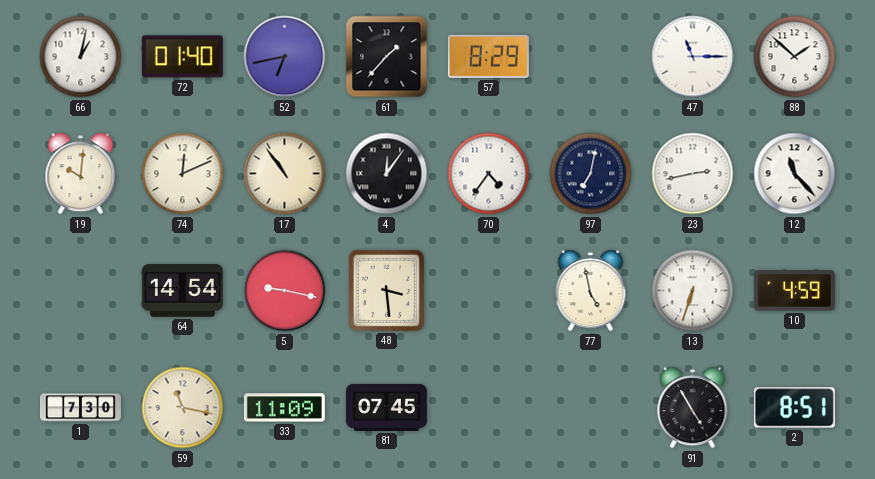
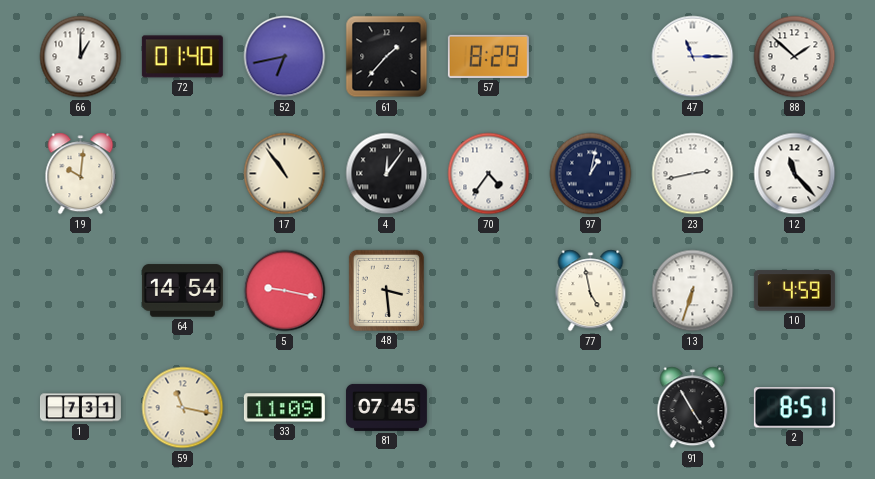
66: 1:02 -> 1:00 (81, 57)
74: 12:11 -> none (183, 174)
97: 7:02 -> 1:02 (591, 174)
1: 7:30 -> 7:31 (80, 408)
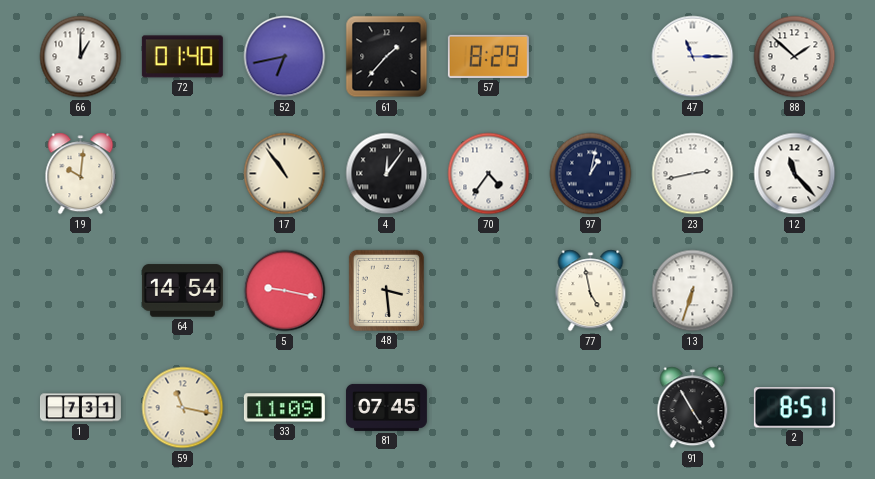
10: 4:59 -> none (794, 291)
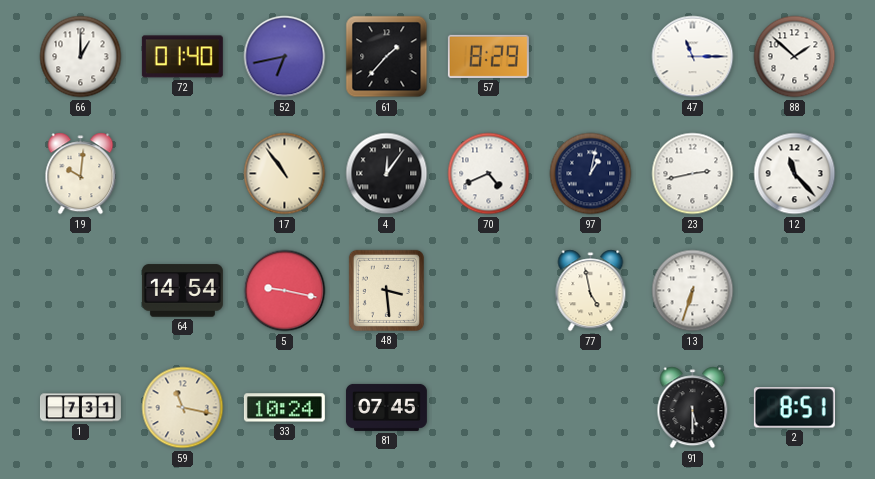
70: 4:36 -> 4:41 (489, 174)
33: 11:09 -> 10:24 (284, 408)
91: 4:55 -> 5:30 (693, 408)
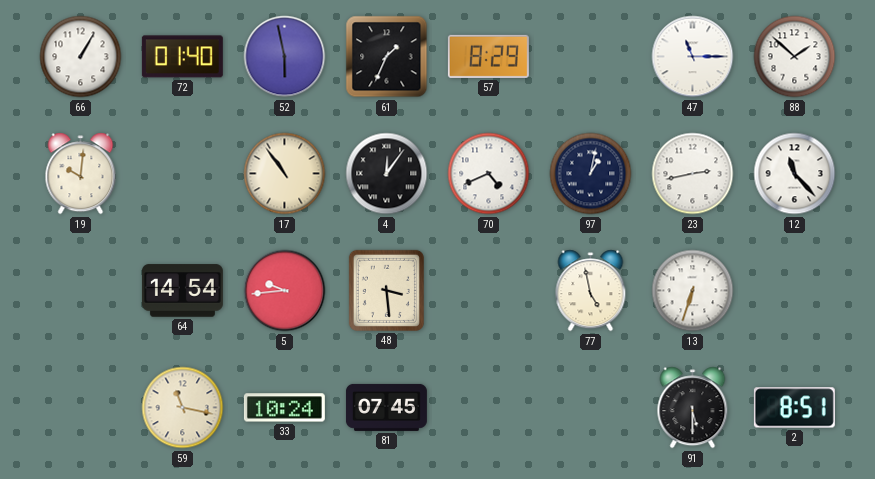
66: 1:00 -> 1:05 (81, 57)
52: 6:43 -> 5:58 (285, 57)
61: 1:37 -> 1:34 (387, 57)
5: 9:17 -> 9:44 (285, 291)
1: 7:31 -> none (80, 408)
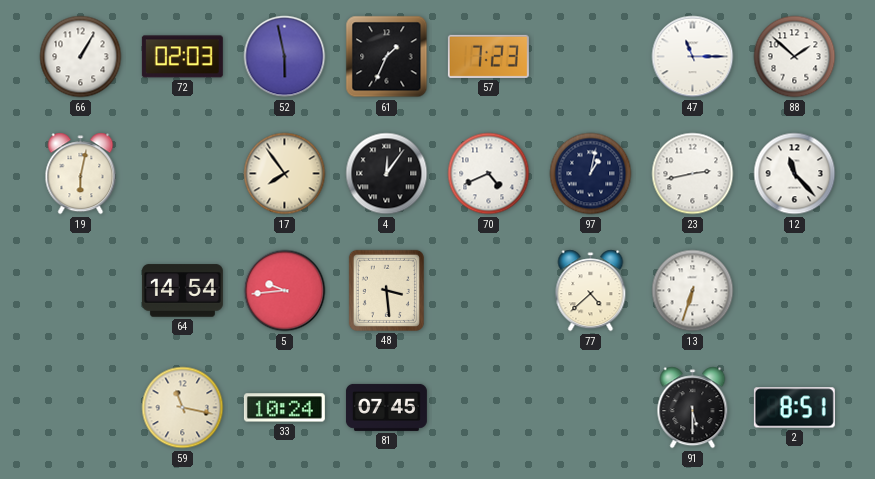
72: 01:40 -> 02:03 (182, 57)
57: 8:29 -> 7:23 (488, 56)
19: 10:01 -> 6:02 (81, 174)
17: 10:54 -> 7:54 (285, 174)
77: 4:58 -> 4:38 (591, 291)
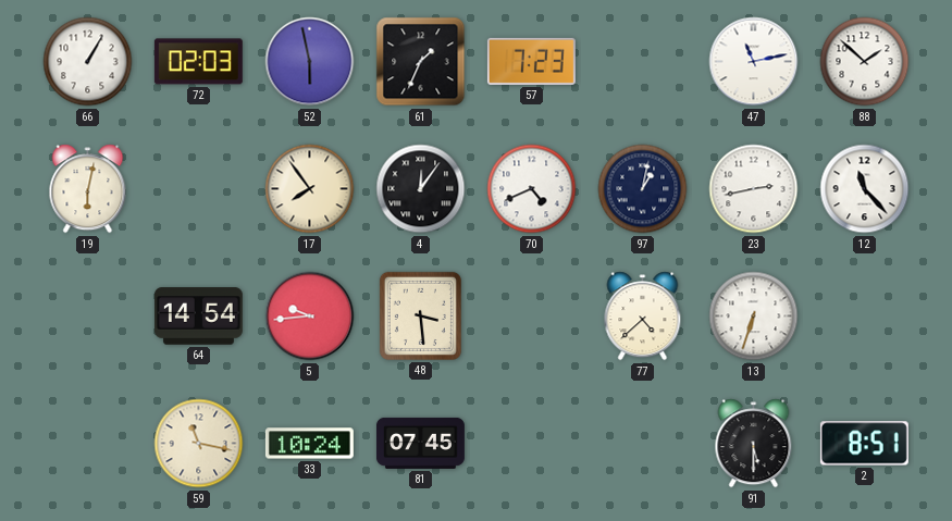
47: 11:15 -> 11:13 (754, 62)
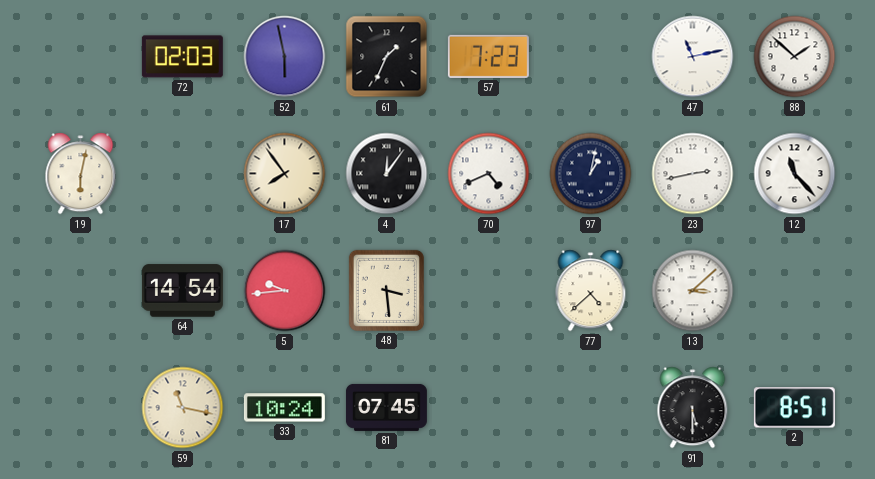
66: 1:05 -> none (88, 62)
13: 6:33 -> 3:08 (693, 291)
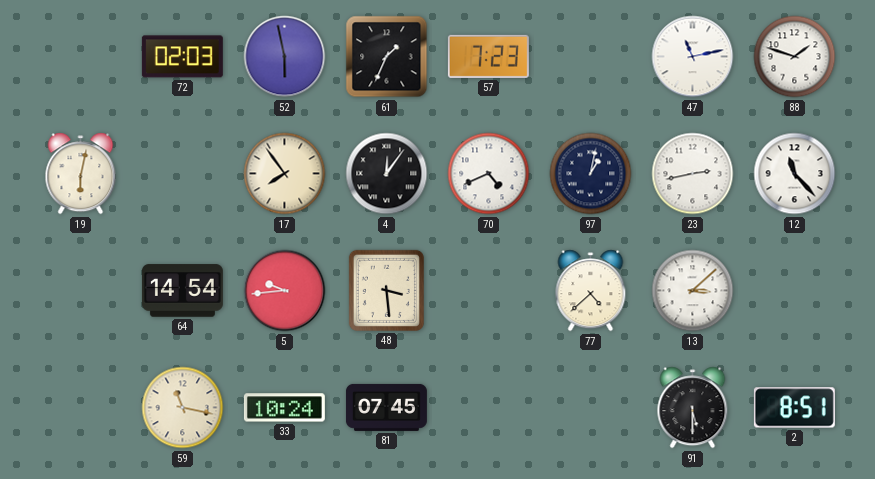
88: 1:52 -> 1:48 (795, 57)
